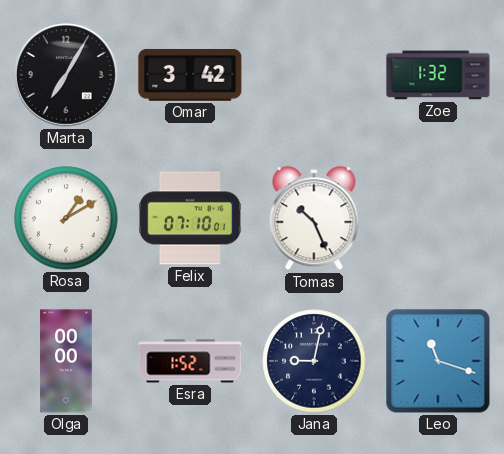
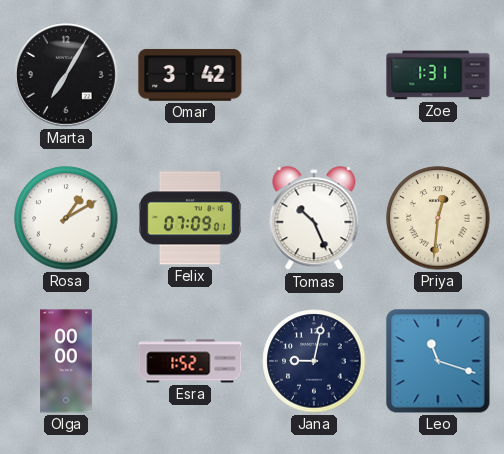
Zoe: 1:32 -> 1:31 (438, 75)
Felix: 07:10 -> 07:09 (190, 218)
Priya: none -> 12:31 (438, 218)
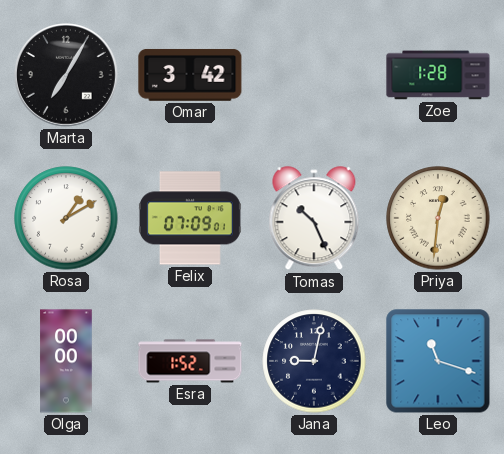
Zoe: 1:31 -> 1:28 (438, 75)
